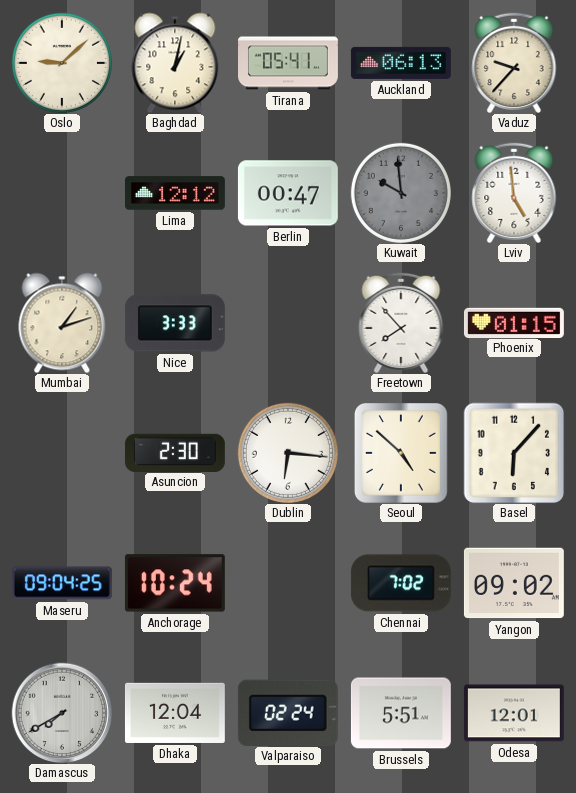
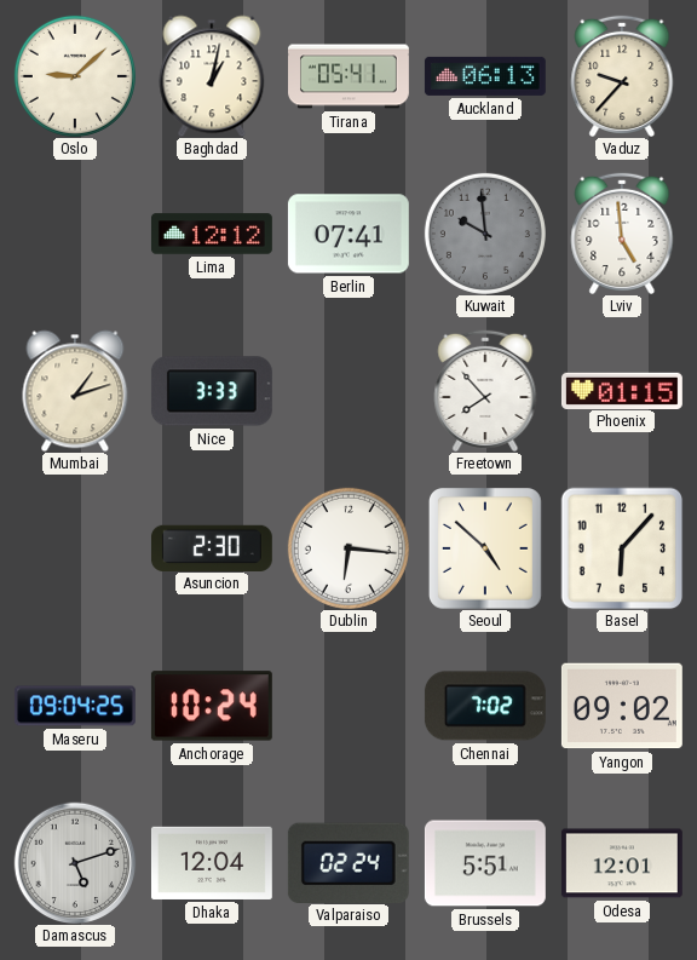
Berlin: 00:47 -> 07:41 (348, 234)
Damascus: 7:40 -> 5:12 (75, 863)
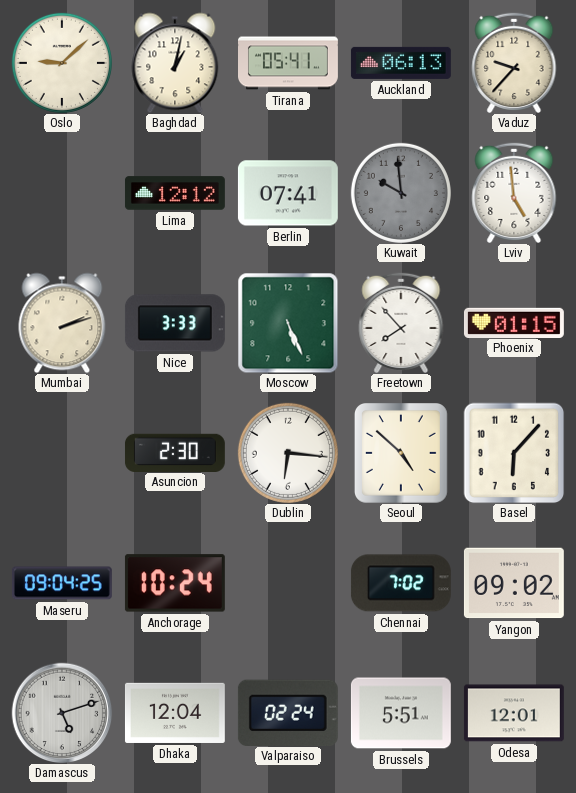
Mumbai: 1:12 -> 2:12 (62, 323)
Moscow: none -> 5:26 (288, 323)
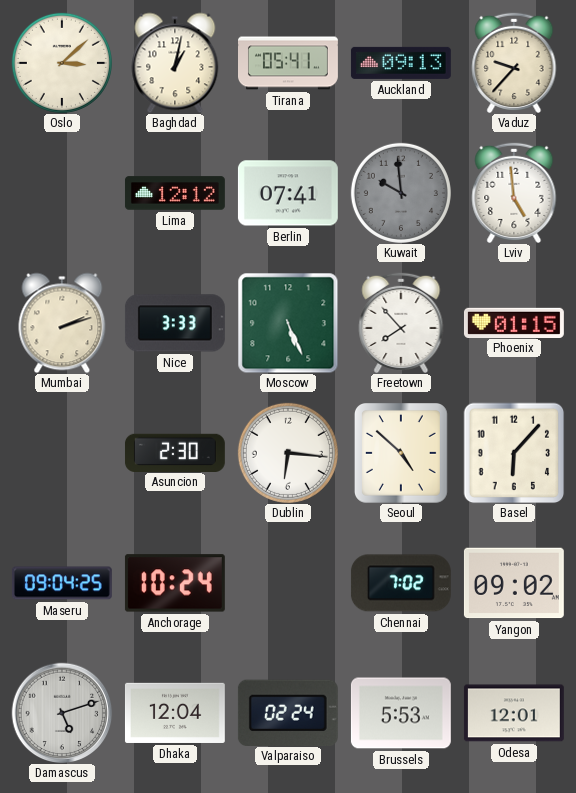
Oslo: 9:08 -> 3:08 (62, 63)
Auckland: 06:13 -> 09:13 (401, 63)
Brussels: 5:51 -> 5:53 (401, 713)
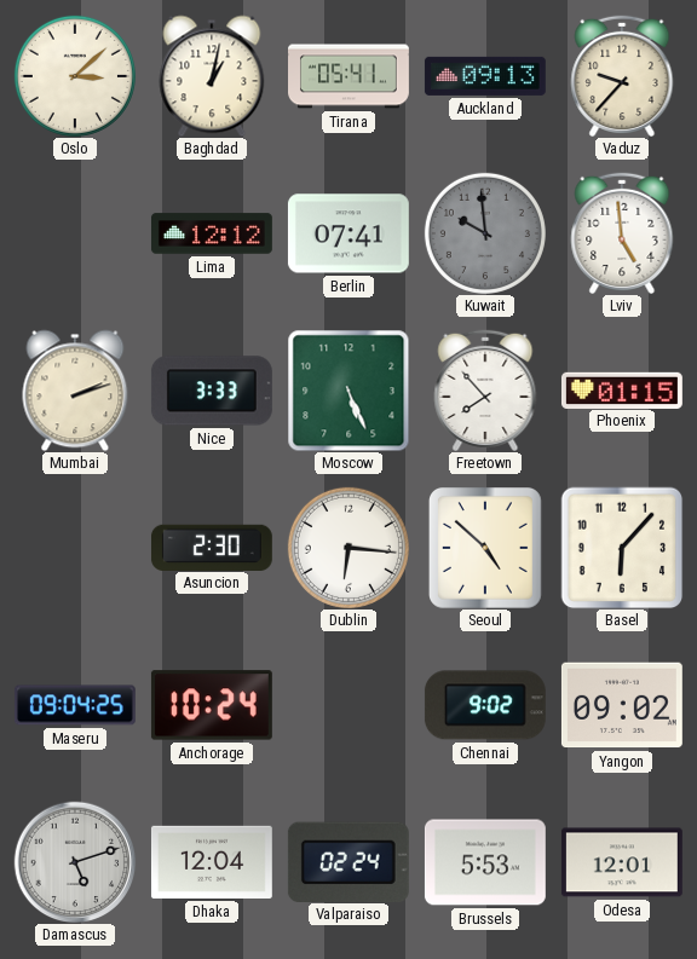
Chennai: 7:02 -> 9:02 (485, 705)
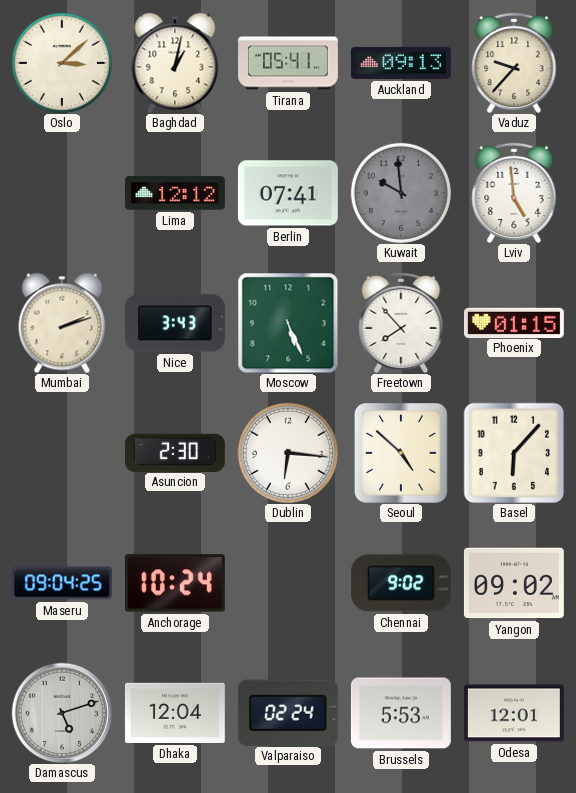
Nice: 3:33 -> 3:43 (175, 323)
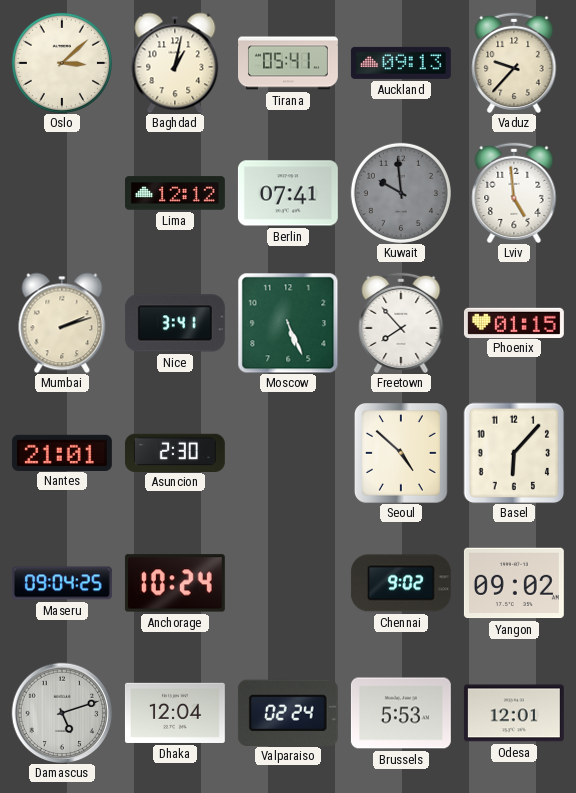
Nice: 3:43 -> 3:41 (175, 323)
Nantes: none -> 21:01 (62, 452)
Dublin: 6:16 -> none (288, 453)
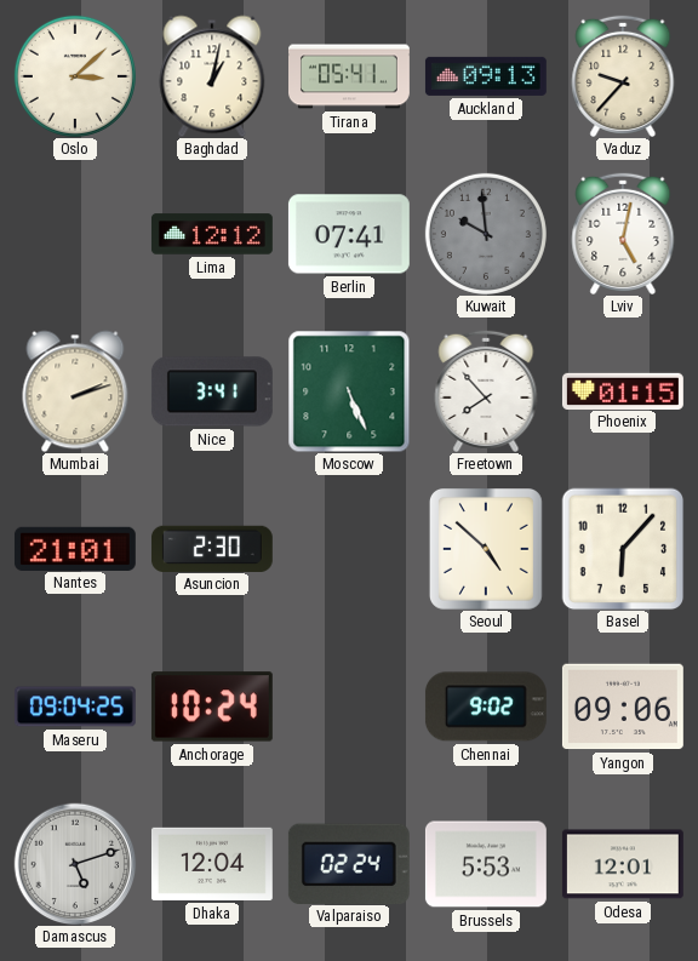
Lviv: 4:59 -> 5:02 (623, 234)
Yangon: 09:02 -> 09:06 (623, 707)
